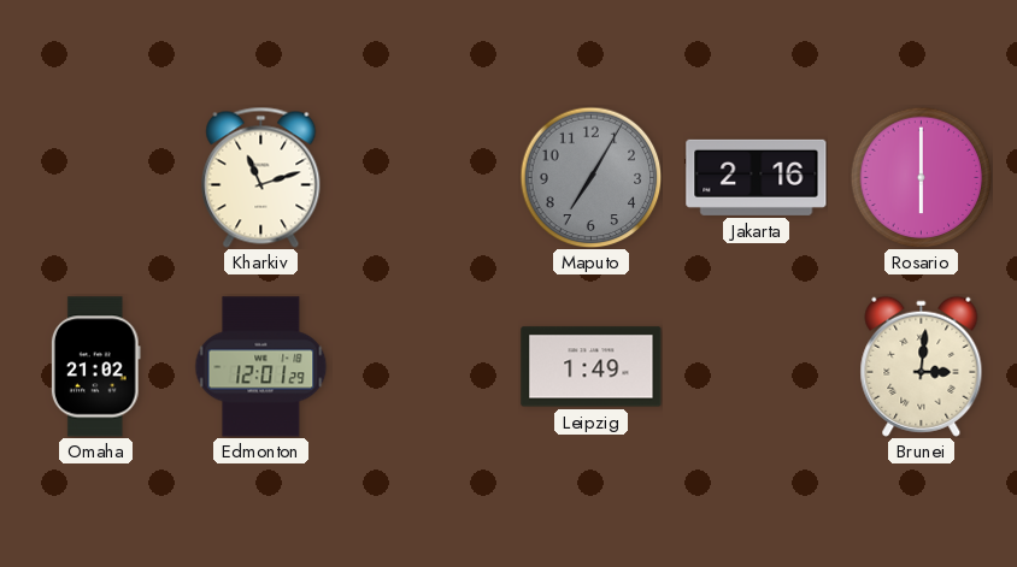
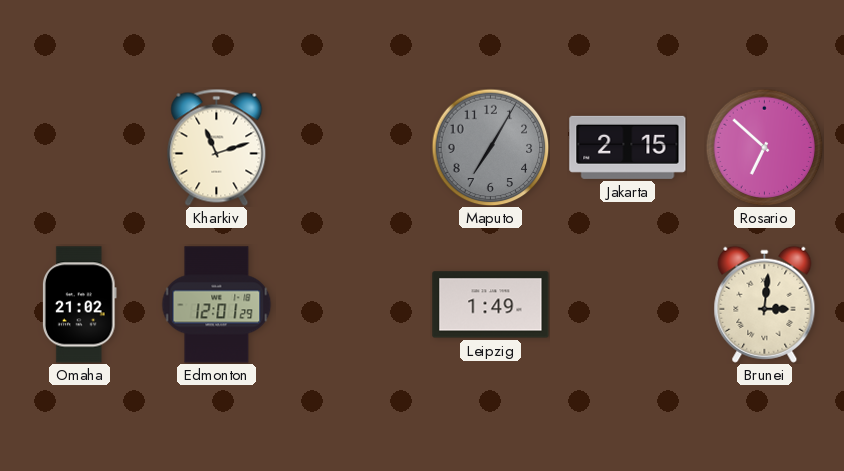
Jakarta: 2:16 -> 2:15 (628, 147)
Rosario: 6:00 -> 6:52 (764, 147)
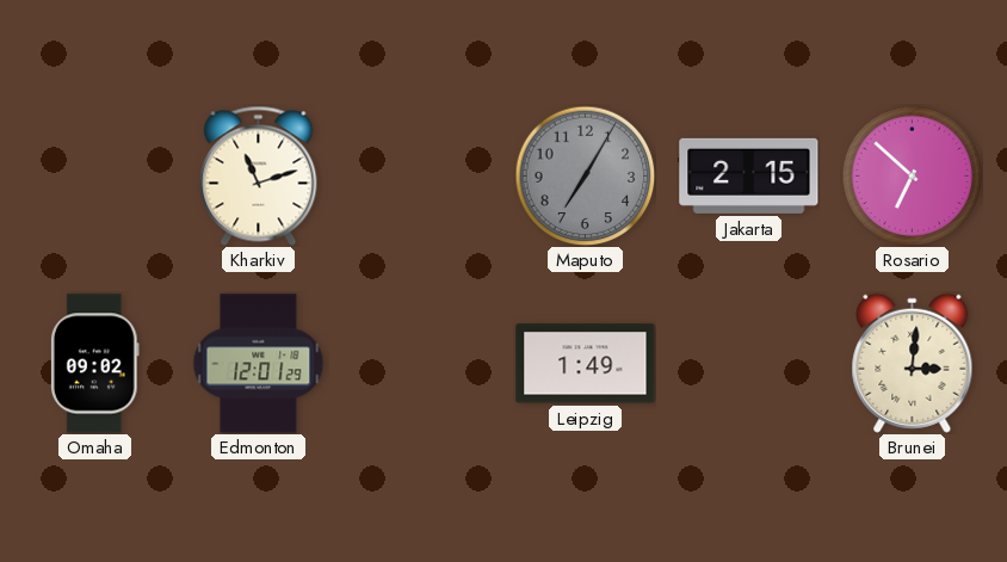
Omaha: 21:02 -> 09:02 (94, 364)
